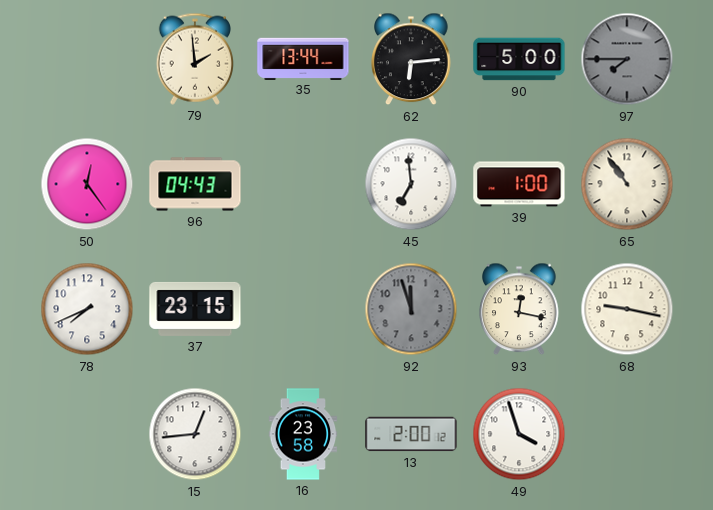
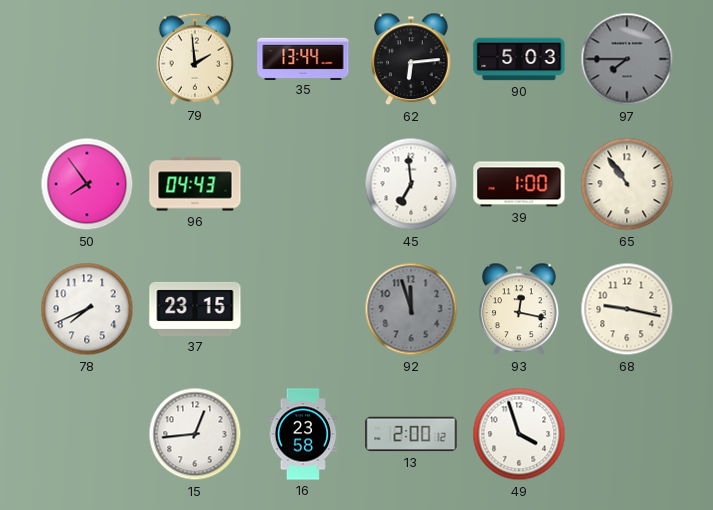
90: 5:00 -> 5:03 (519, 59)
50: 12:24 -> 7:54 (87, 184)
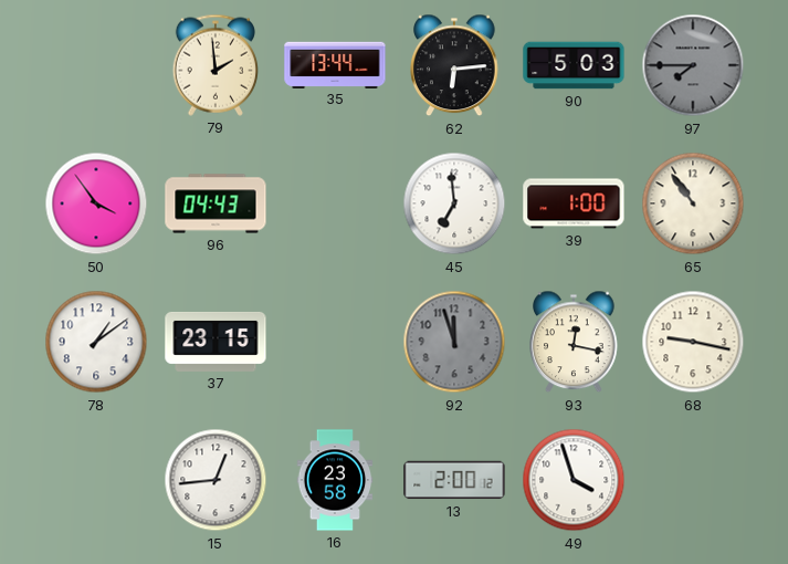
50: 7:54 -> 3:54 (96, 203)
78: 7:41 -> 1:09 (96, 342)
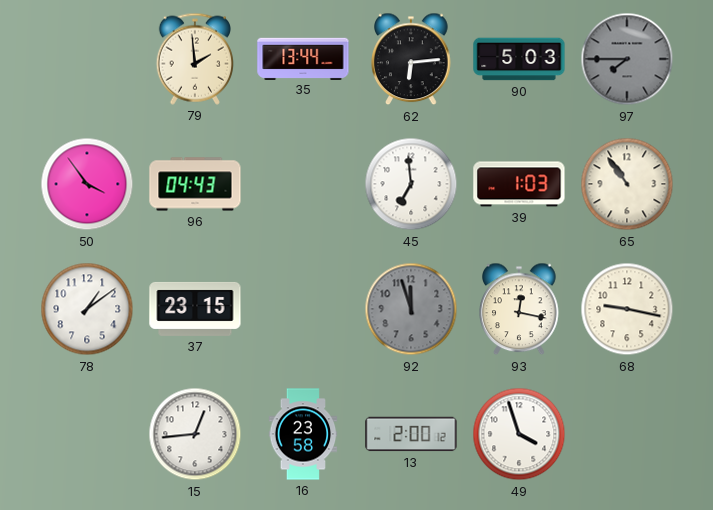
39: 1:00 -> 1:03 (519, 184)
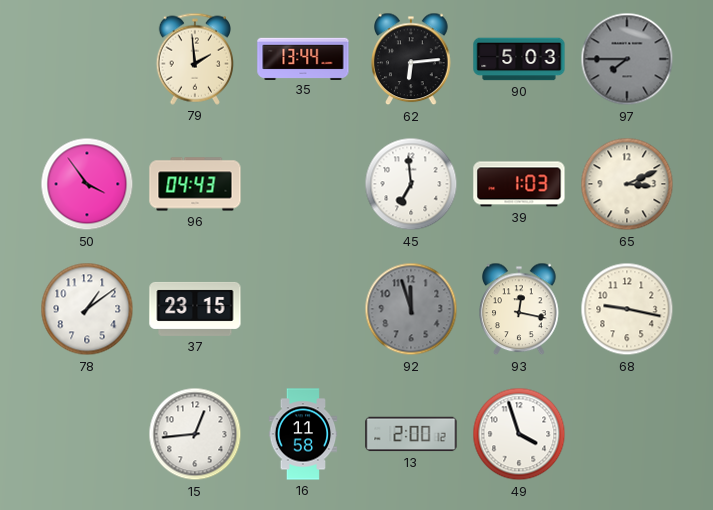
65: 10:54 -> 3:11 (627, 184)
16: 23:58 -> 11:58 (303, 434)
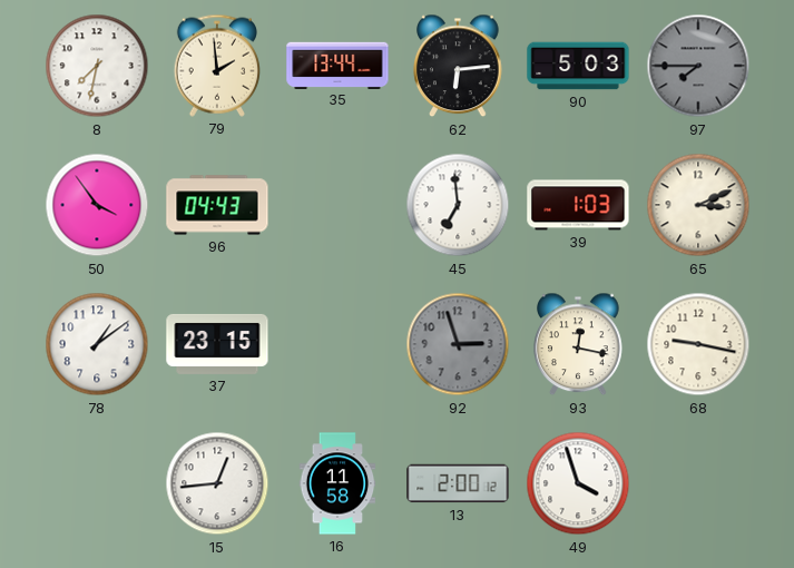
8: none -> 7:32 (97, 66)
92: 11:57 -> 2:57 (458, 344)
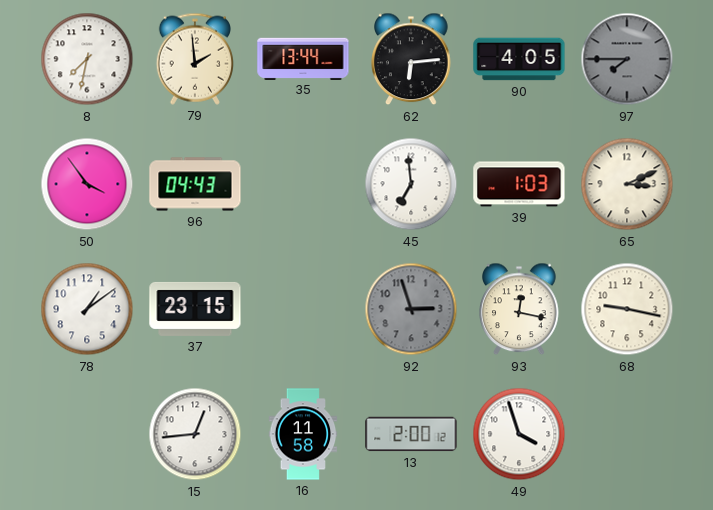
90: 5:03 -> 4:05 (519, 59)
